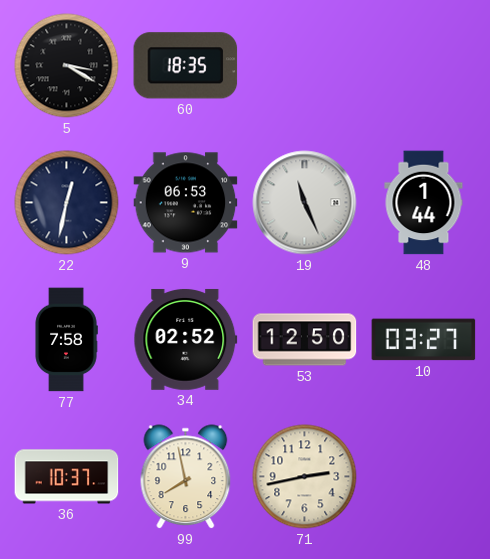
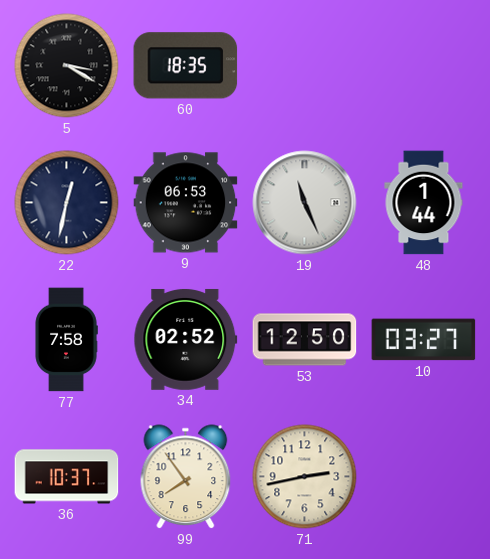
99: 7:58 -> 7:54 (186, 477)
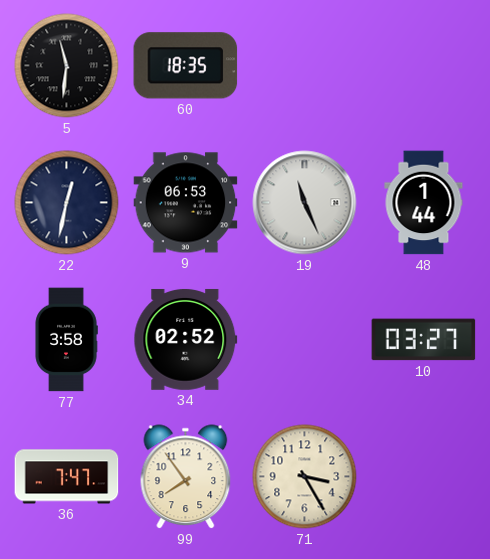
5: 3:20 -> 11:31 (67, 66)
77: 7:58 -> 3:58 (66, 340)
53: 12:50 -> none (305, 340)
36: 10:37 -> 7:47 (67, 477)
71: 2:43 -> 3:25 (305, 477)
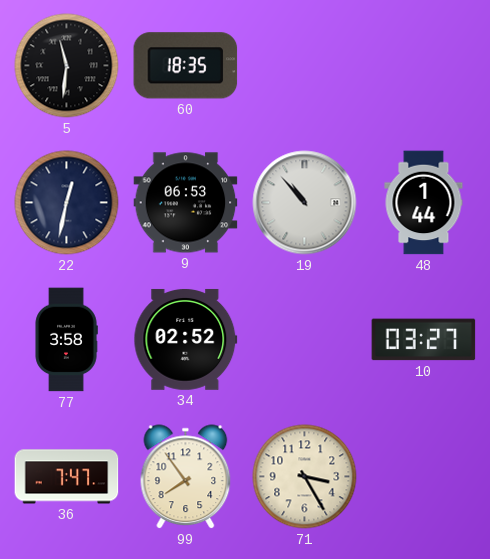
19: 11:26 -> 10:53 (305, 203)
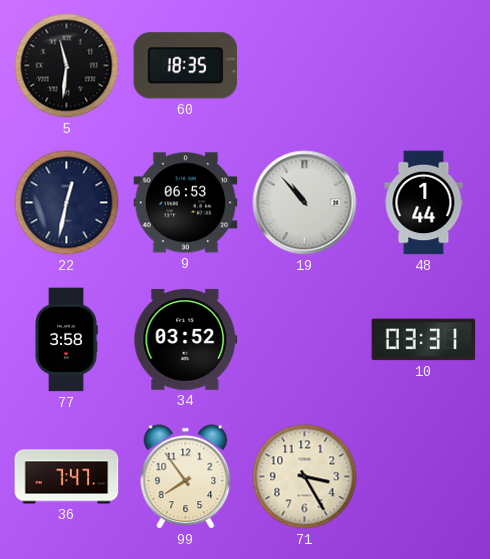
34: 02:52 -> 03:52 (186, 340)
10: 03:27 -> 03:31 (424, 340)
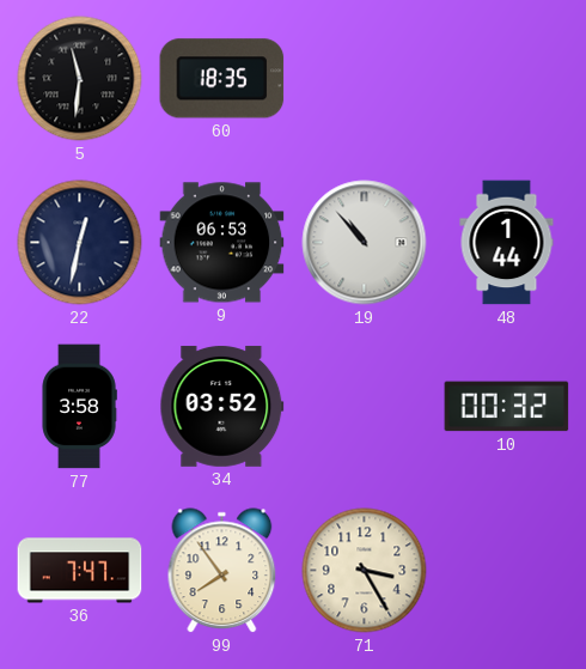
10: 03:31 -> 00:32 (507, 407)
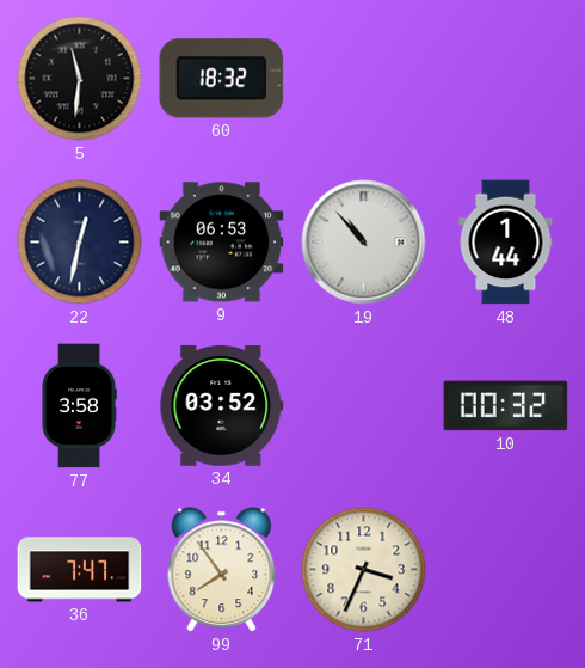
60: 18:35 -> 18:32 (222, 79)
71: 3:25 -> 3:34 (364, 570)
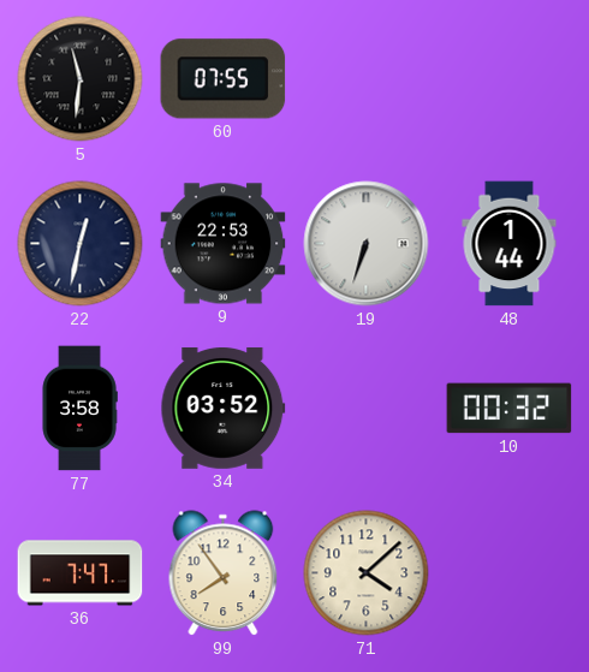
60: 18:32 -> 07:55 (224, 79)
9: 06:53 -> 22:53 (224, 244)
19: 10:53 -> 6:33 (367, 244)
71: 3:34 -> 4:08 (367, 573)
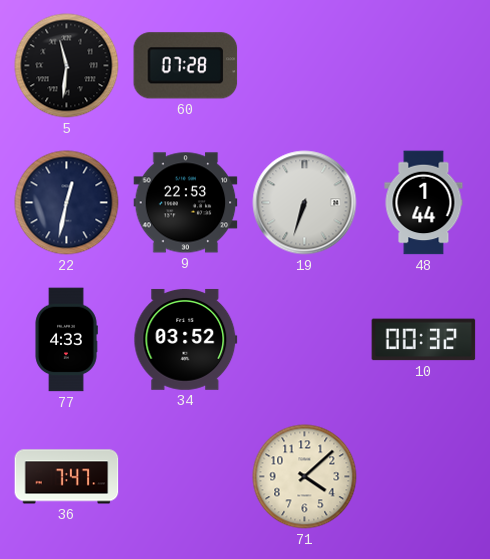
60: 07:55 -> 07:28 (186, 66)
77: 3:58 -> 4:33 (66, 340)
99: 7:54 -> none (224, 573)
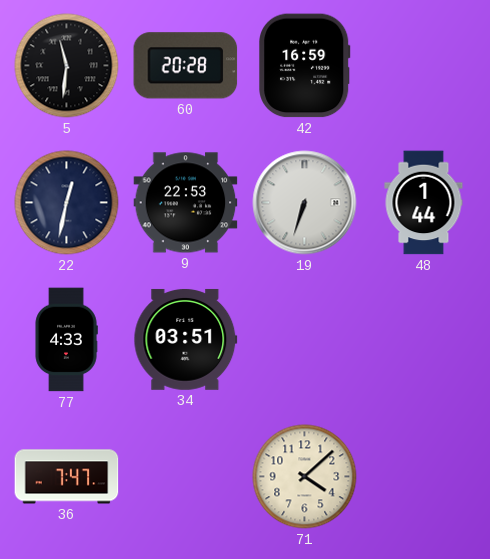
60: 07:28 -> 20:28 (186, 66)
42: none -> 16:59 (305, 66)
34: 03:52 -> 03:51 (186, 340)
10: 00:32 -> none (424, 340)
